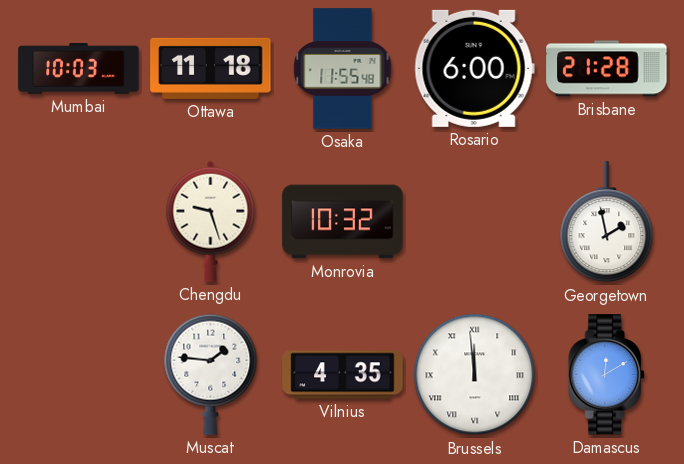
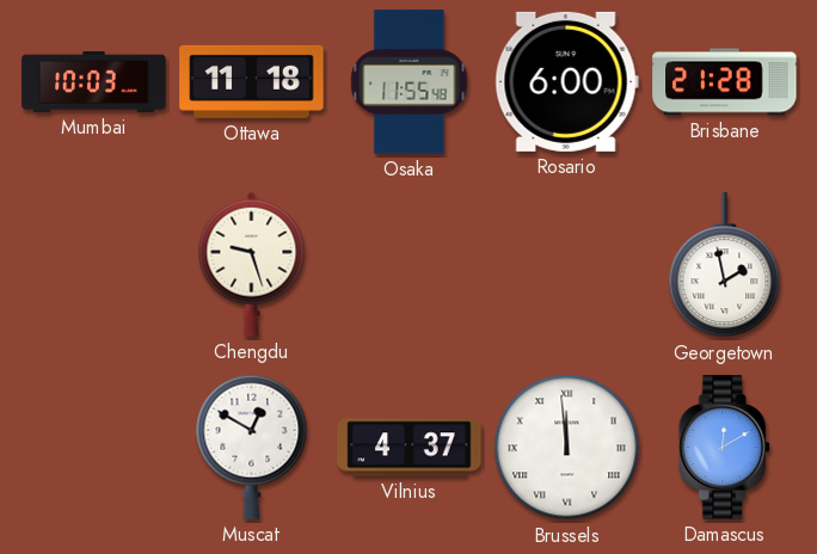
Monrovia: 10:32 -> none (343, 222)
Muscat: 1:46 -> 12:50 (252, 447)
Vilnius: 4:35 -> 4:37 (410, 448)
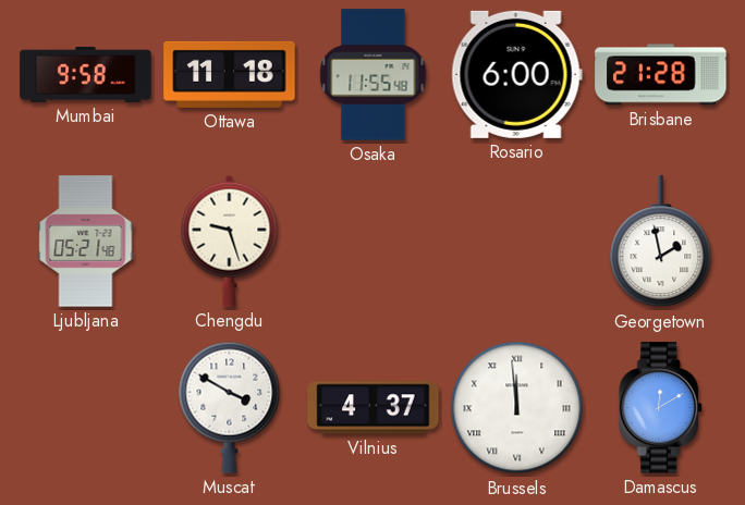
Mumbai: 10:03 -> 9:58 (86, 74)
Ljubljana: none -> 05:21 (86, 242)
Muscat: 12:50 -> 3:50 (230, 407)
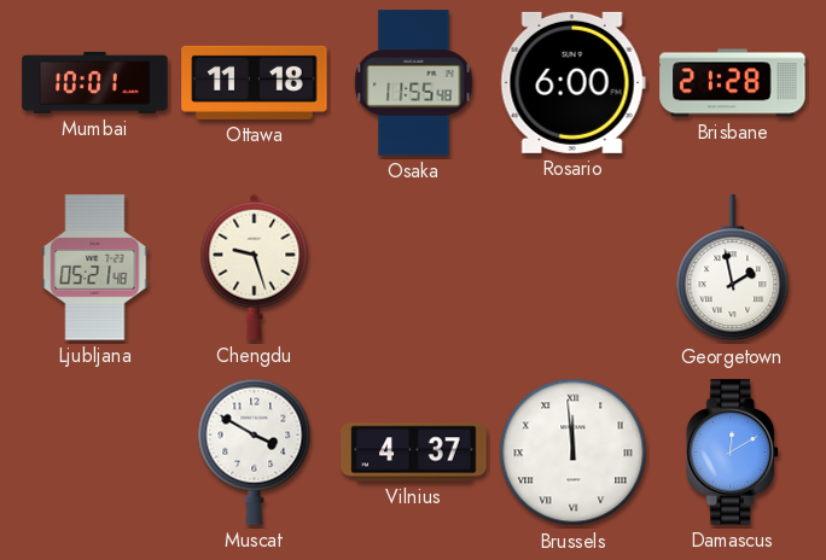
Mumbai: 9:58 -> 10:01 (95, 82)
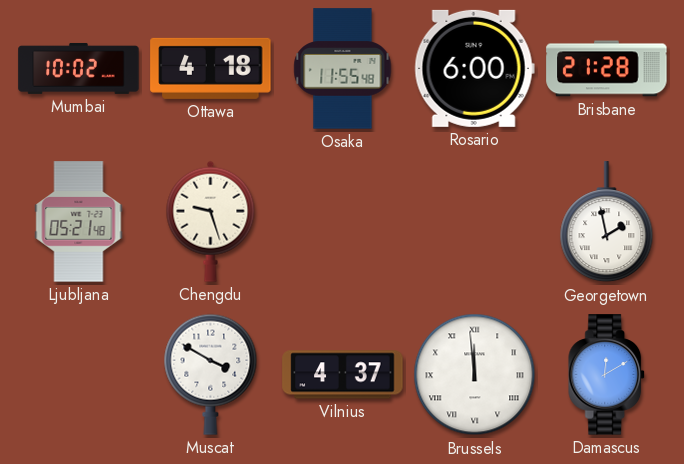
Mumbai: 10:01 -> 10:02 (79, 68)
Ottawa: 11:18 -> 4:18 (211, 68)
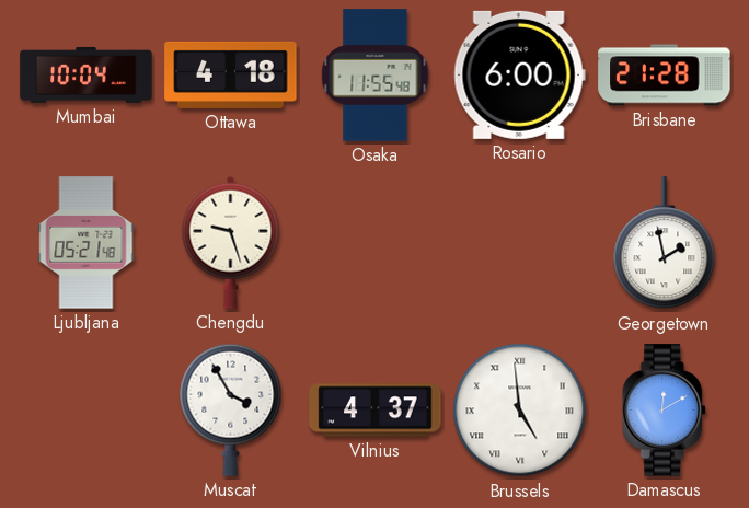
Mumbai: 10:02 -> 10:04 (87, 74)
Muscat: 3:50 -> 3:55 (231, 409)
Brussels: 11:59 -> 4:59 (520, 411)
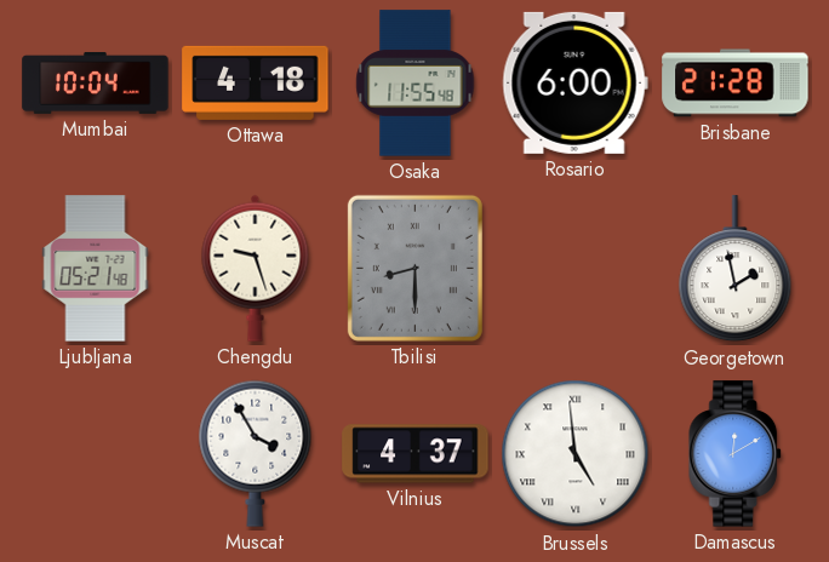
Tbilisi: none -> 8:30 (414, 268)
